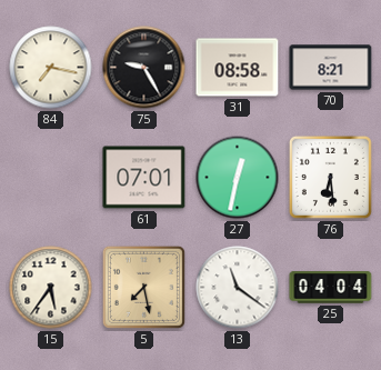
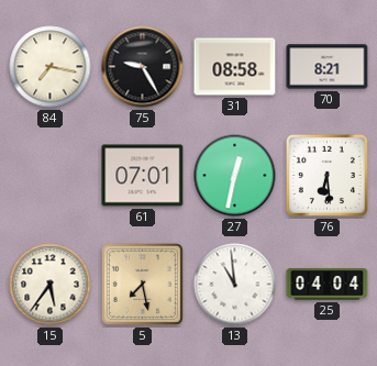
13: 11:21 -> 10:59 (235, 285)
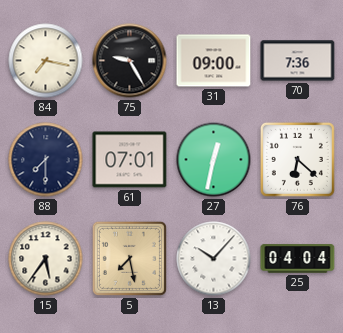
31: 08:58 -> 09:00 (214, 61)
70: 8:21 -> 7:36 (298, 61)
88: none -> 7:30 (46, 160)
76: 6:29 -> 6:22 (297, 159)
13: 10:59 -> 10:07 (214, 259)
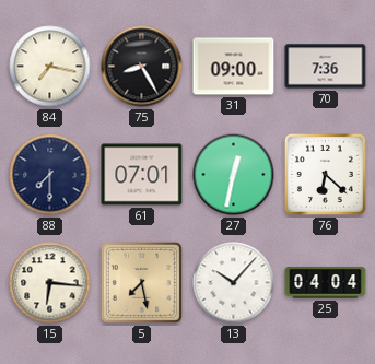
75: 9:25 -> 8:25 (142, 67)
15: 5:36 -> 6:16 (50, 283)
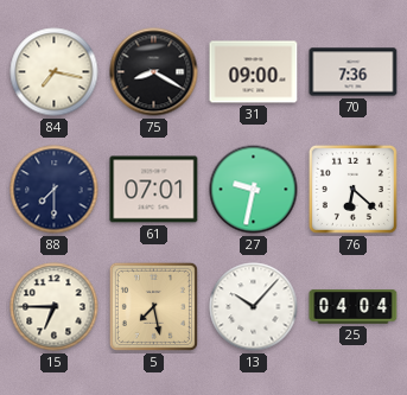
75: 8:25 -> 8:20 (154, 72)
27: 12:32 -> 9:32 (254, 190)
15: 6:16 -> 6:45 (55, 307)
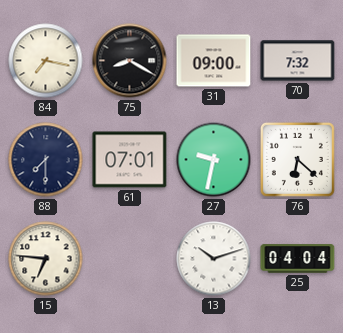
70: 7:36 -> 7:32 (298, 61)
15: 6:45 -> 6:46 (46, 259)
5: 7:28 -> none (153, 306)
13: 10:07 -> 10:12 (214, 259)
